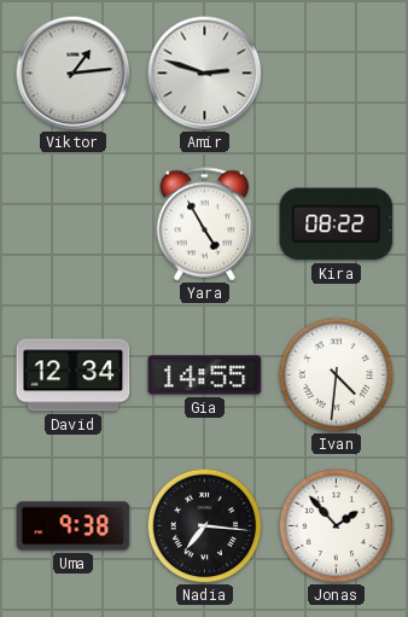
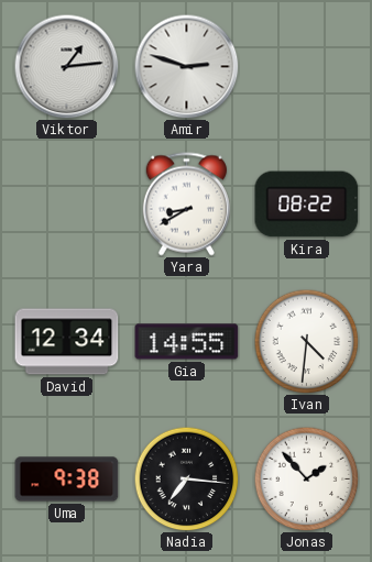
Yara: 4:55 -> 8:40 (186, 205)
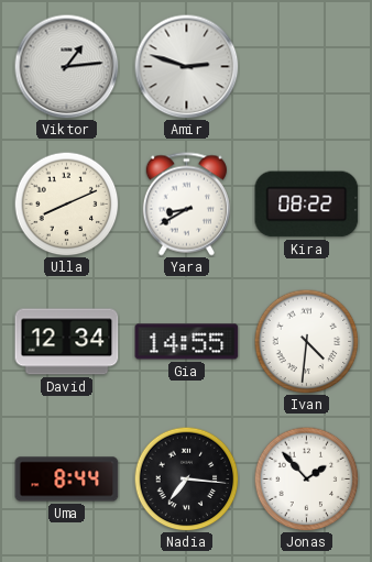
Ulla: none -> 8:11 (66, 203)
Uma: 9:38 -> 8:44 (67, 480)
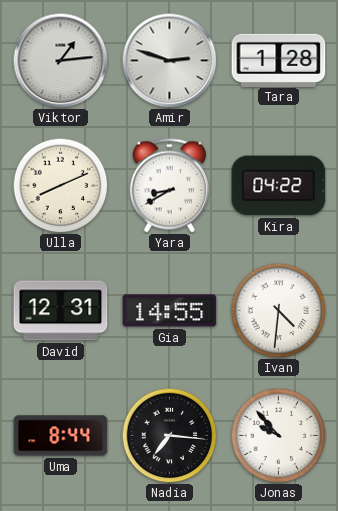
Tara: none -> 1:28 (279, 60)
Kira: 08:22 -> 04:22 (279, 186)
David: 12:34 -> 12:31 (61, 311)
Jonas: 1:53 -> 9:53 (278, 435)
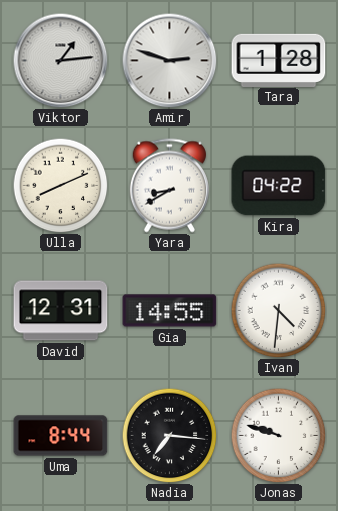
Jonas: 9:53 -> 9:48 (278, 435)
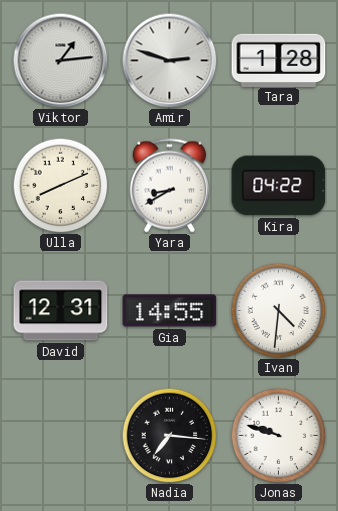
Uma: 8:44 -> none (61, 436)
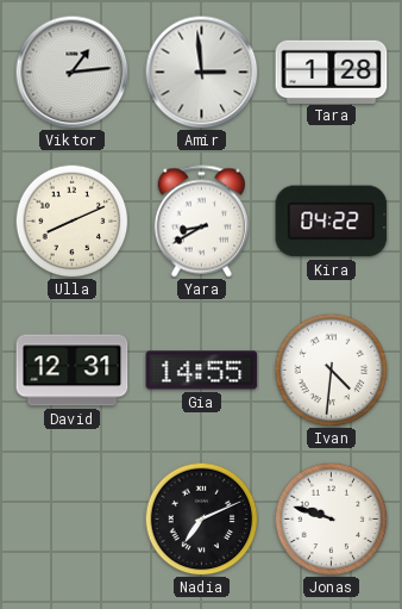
Amir: 2:48 -> 2:59 (201, 72)
Nadia: 7:16 -> 7:11 (201, 518)
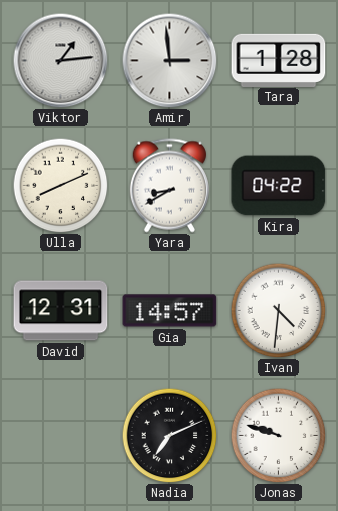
Gia: 14:55 -> 14:57 (170, 311)
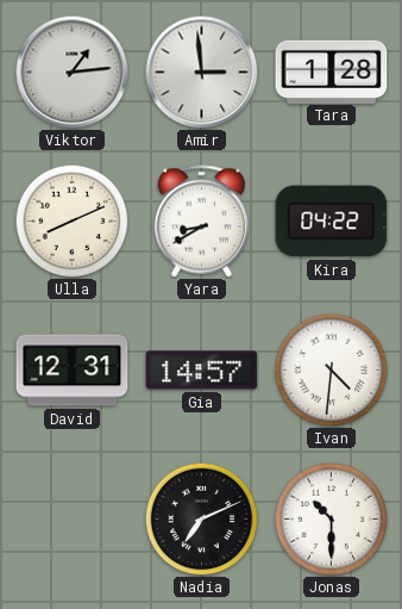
Jonas: 9:48 -> 10:30 (331, 518)
